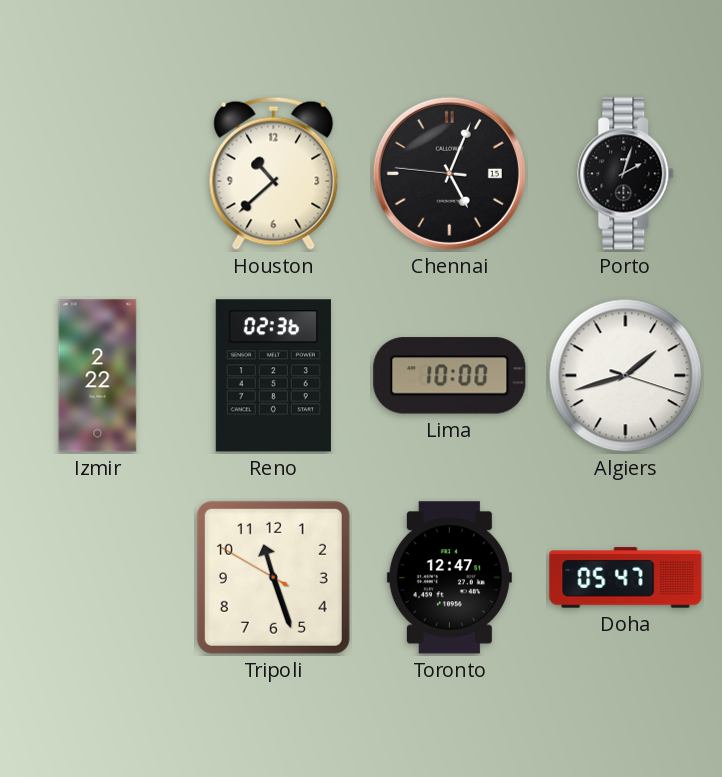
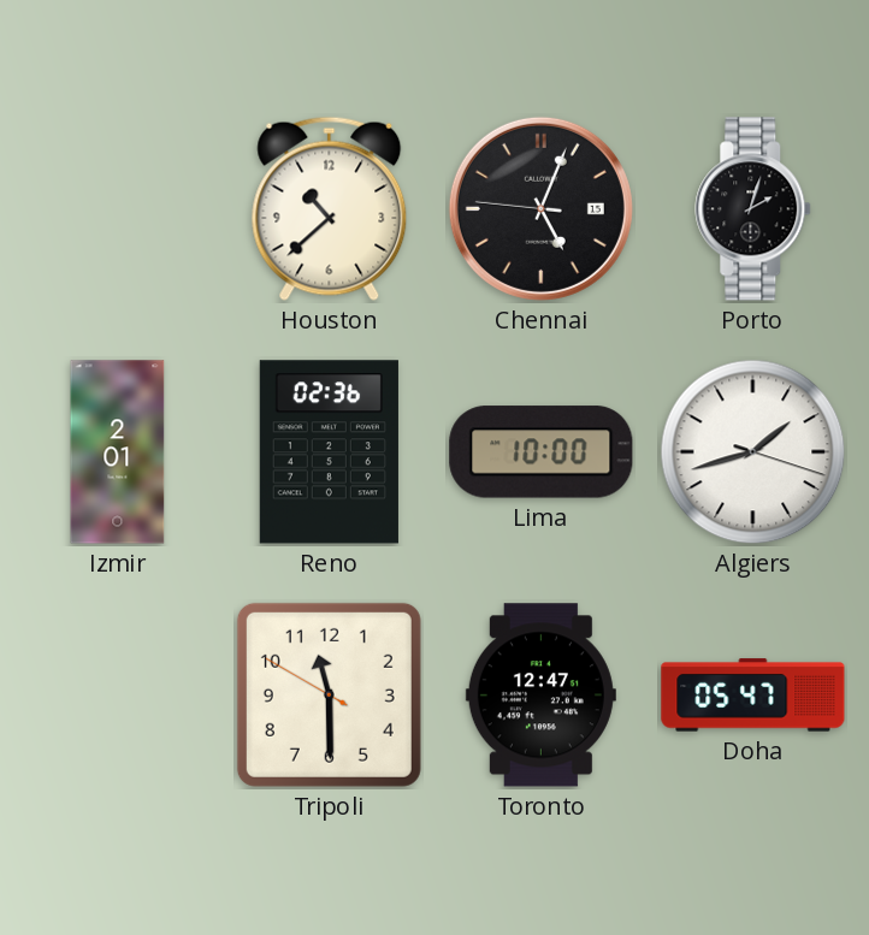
Izmir: 2:22 -> 2:01 (118, 452)
Tripoli: 11:26 -> 11:29 (329, 694)
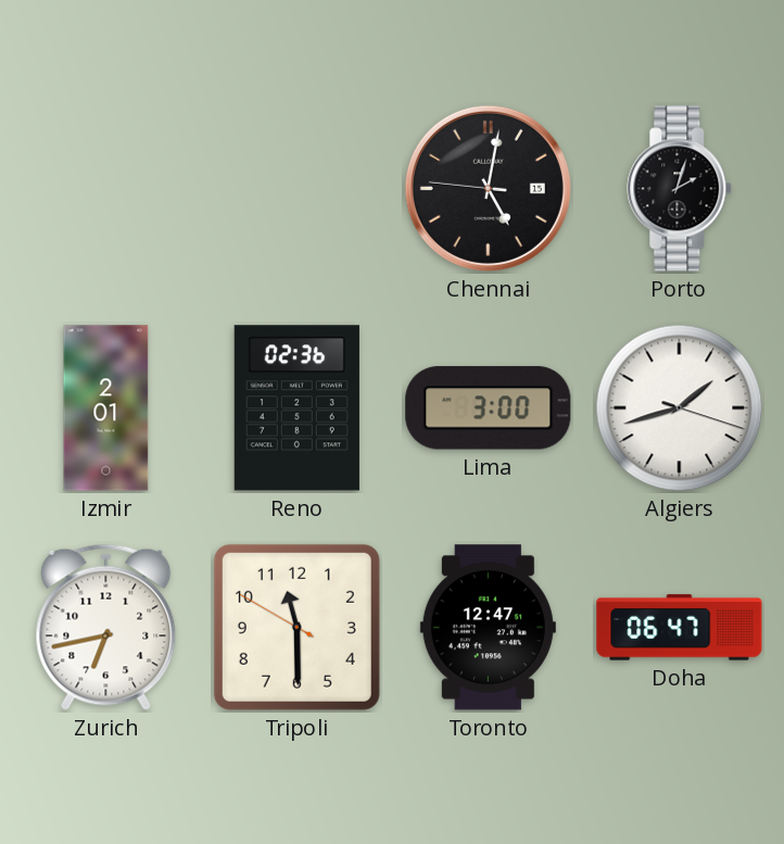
Houston: 10:38 -> none (330, 208)
Chennai: 5:03 -> 5:01 (488, 188)
Lima: 10:00 -> 3:00 (489, 408)
Zurich: none -> 6:43 (106, 627)
Doha: 05:47 -> 06:47 (680, 628)
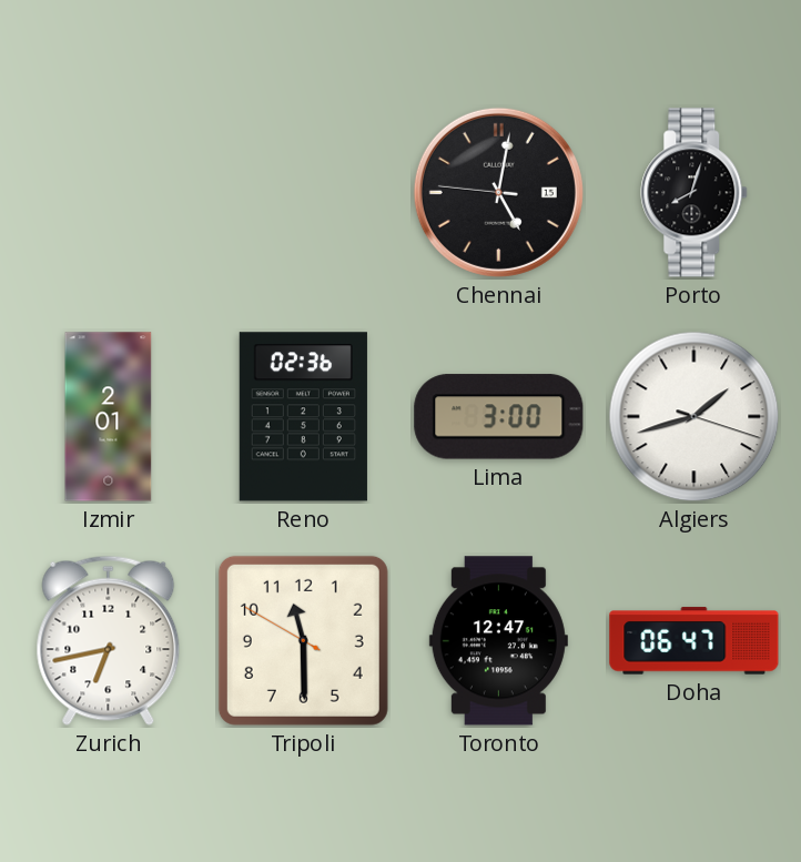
Porto: 2:03 -> 8:03 (694, 193)
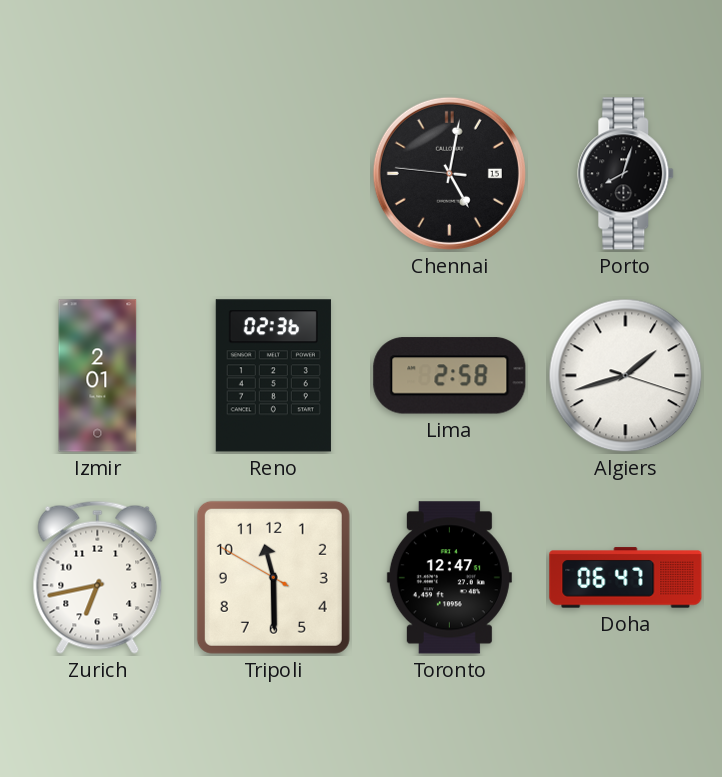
Lima: 3:00 -> 2:58 (450, 376)
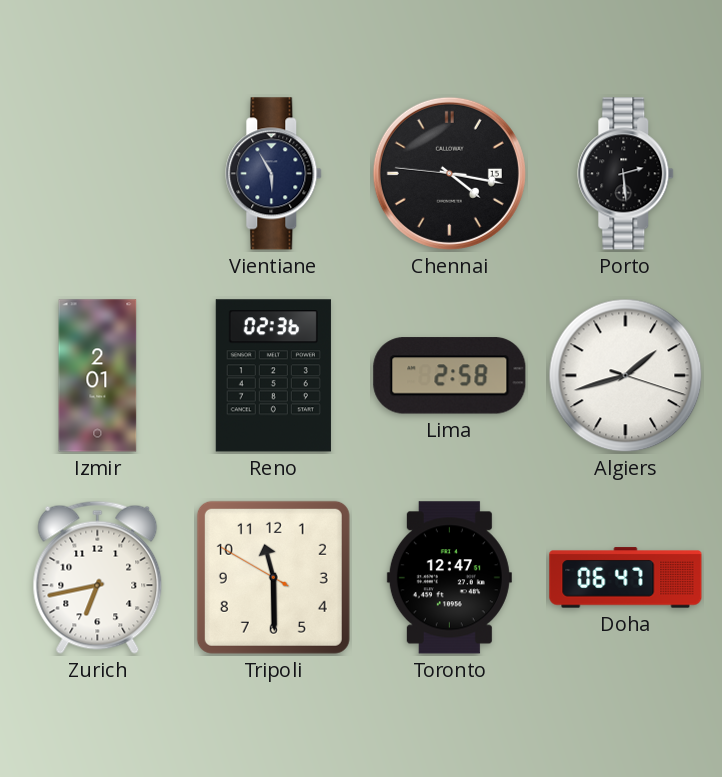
Vientiane: none -> 5:55 (274, 174)
Chennai: 5:01 -> 4:16 (449, 173)
Porto: 8:03 -> 2:29 (626, 174)
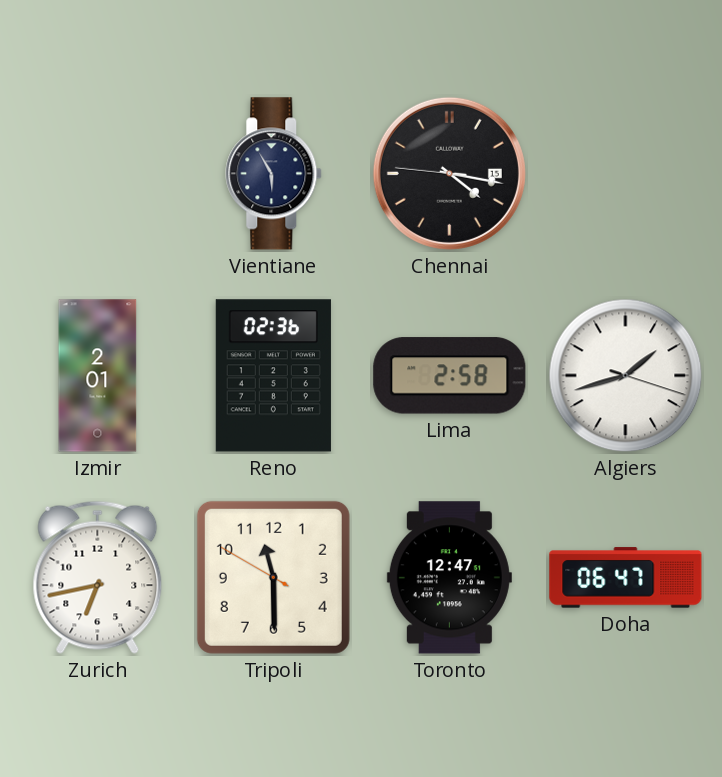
Porto: 2:29 -> none (626, 174)
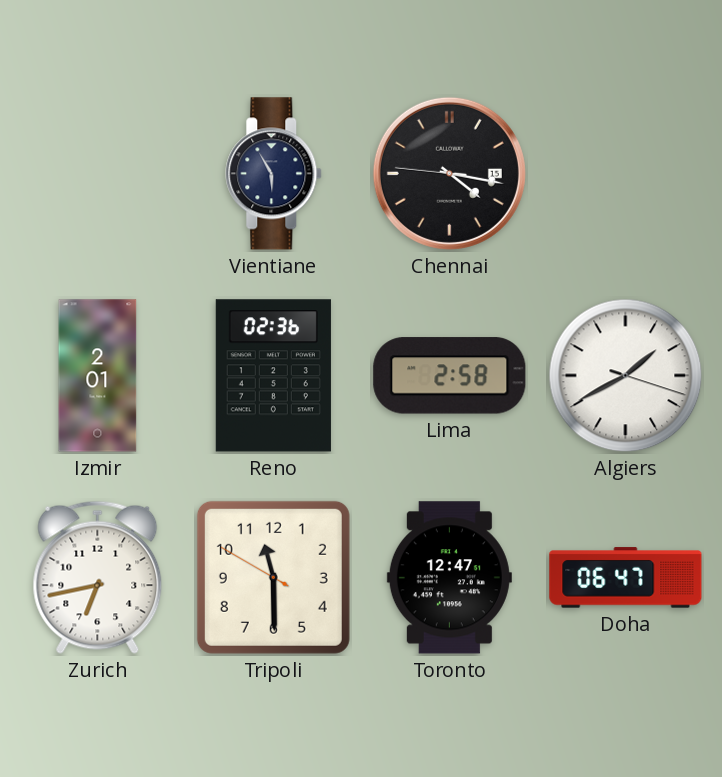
Algiers: 1:42 -> 1:40 (626, 376)
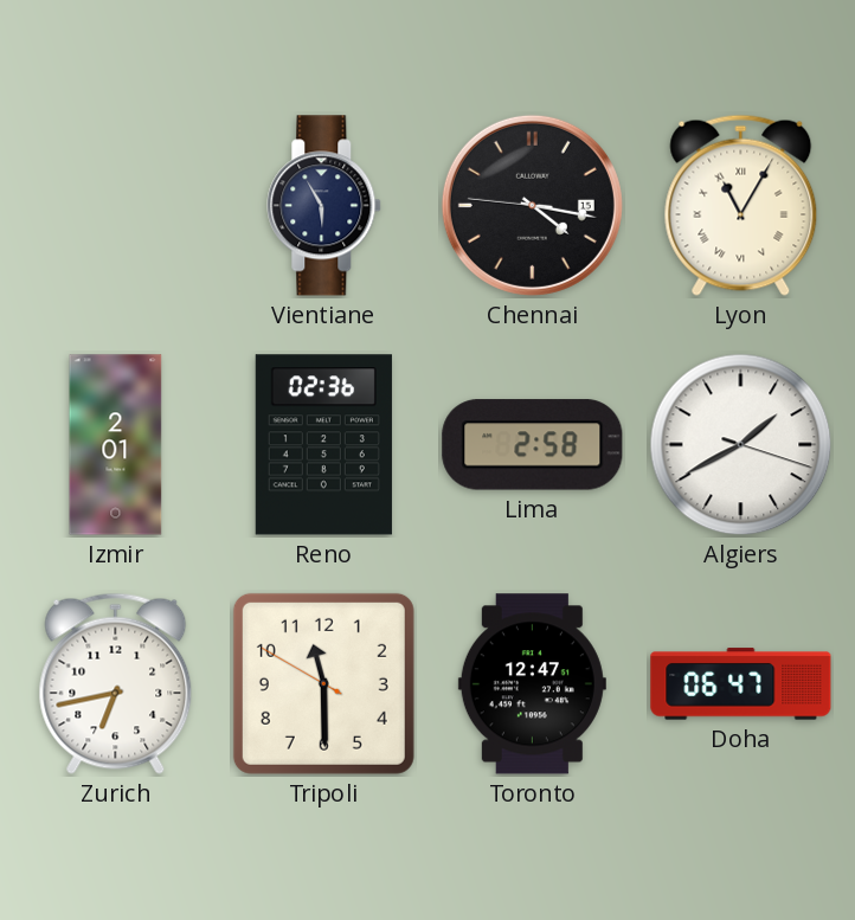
Lyon: none -> 11:05 (741, 205)
